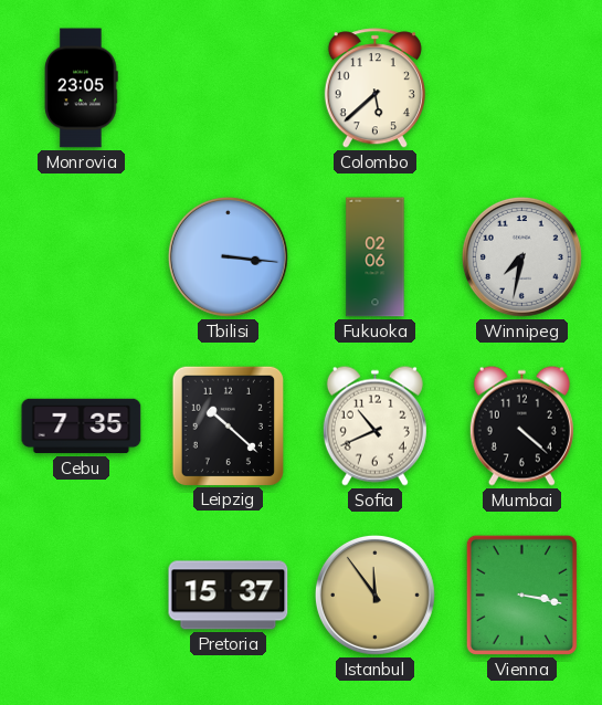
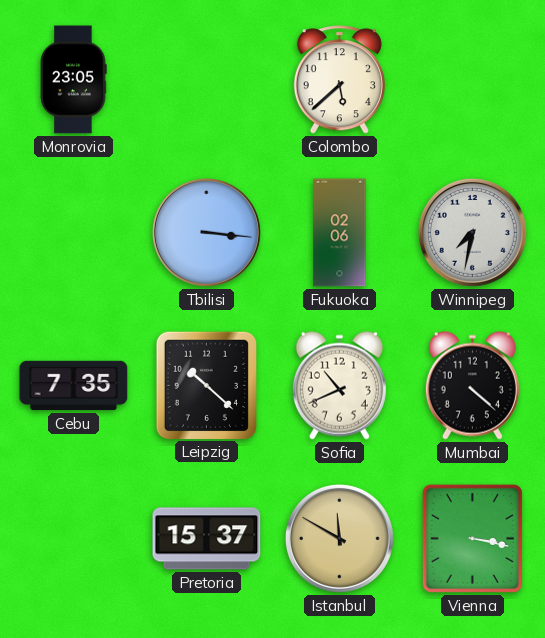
Istanbul: 11:54 -> 11:50 (339, 538)
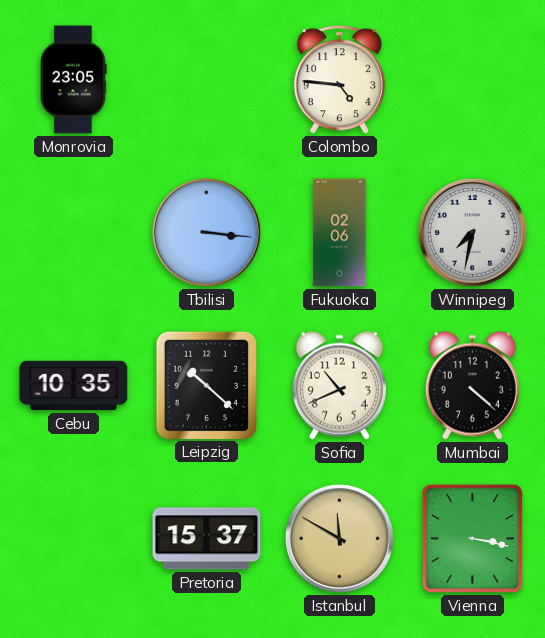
Colombo: 5:38 -> 4:46 (339, 80)
Cebu: 7:35 -> 10:35 (74, 386)
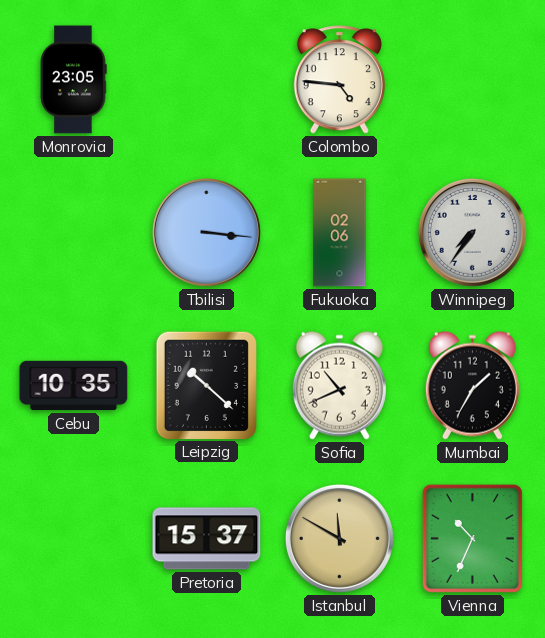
Winnipeg: 7:32 -> 7:36 (472, 232)
Mumbai: 4:22 -> 1:35 (472, 385)
Vienna: 3:17 -> 10:34 (472, 538)
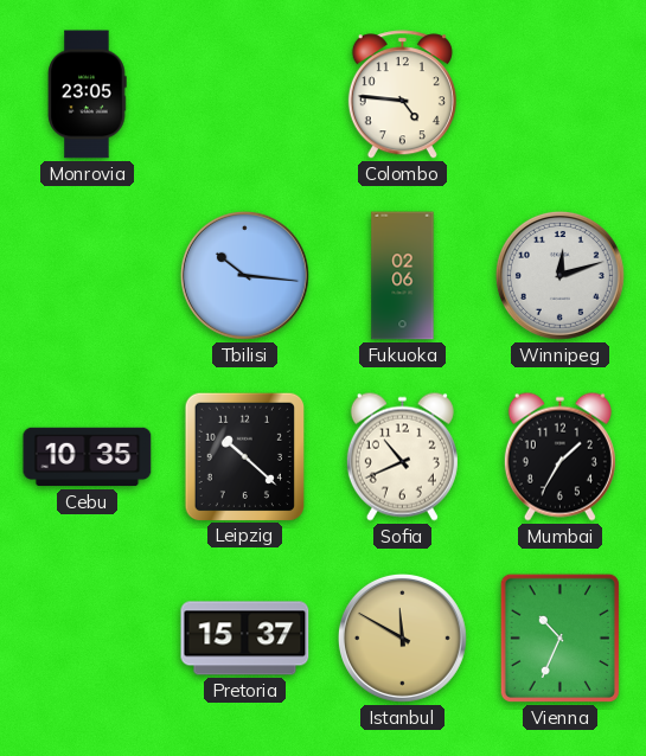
Tbilisi: 3:16 -> 10:16 (244, 275)
Winnipeg: 7:36 -> 12:12 (559, 275)
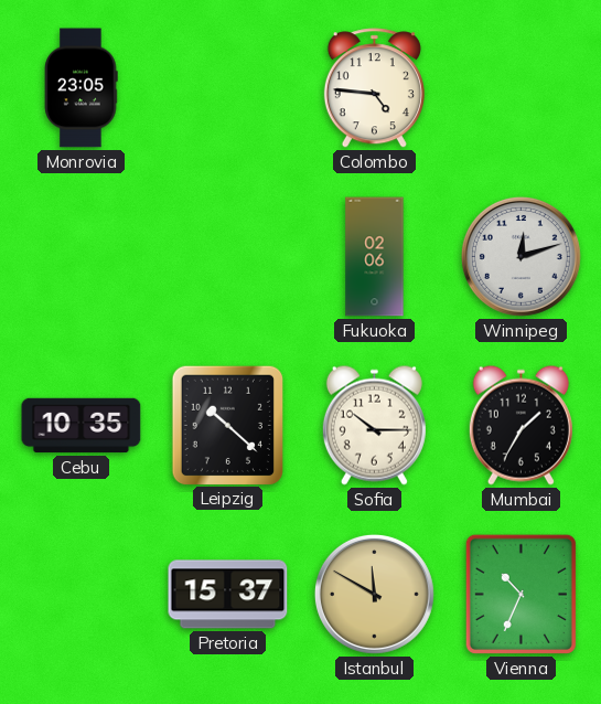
Tbilisi: 10:16 -> none (244, 275)
Sofia: 10:41 -> 10:15 (374, 425)
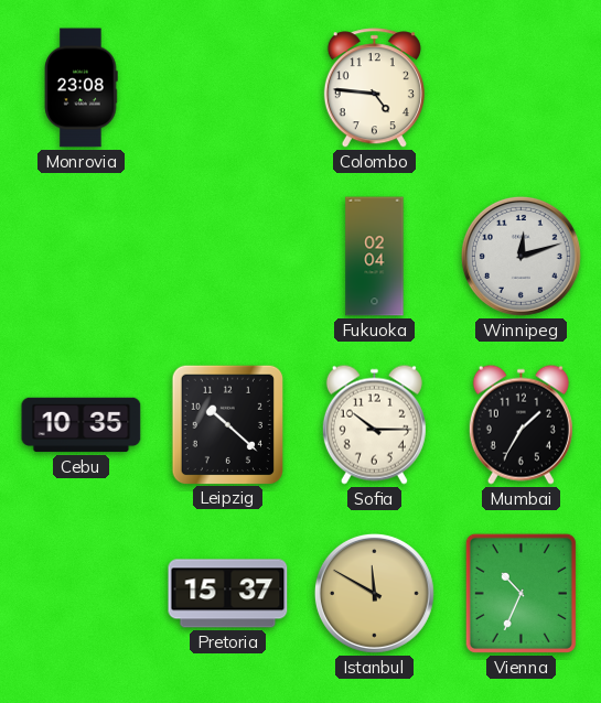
Monrovia: 23:05 -> 23:08 (81, 88)
Fukuoka: 02:06 -> 02:04 (375, 257)
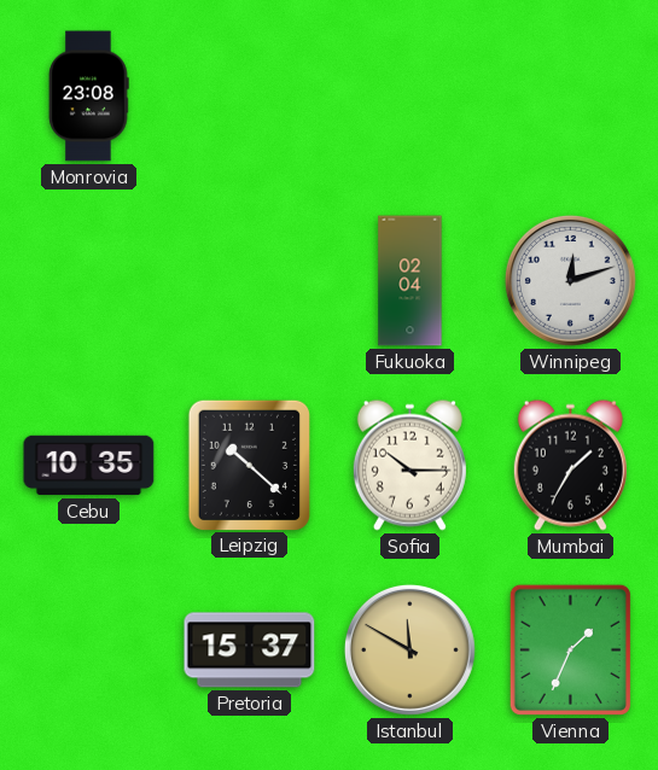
Colombo: 4:46 -> none (374, 88)
Vienna: 10:34 -> 1:34 (570, 649)
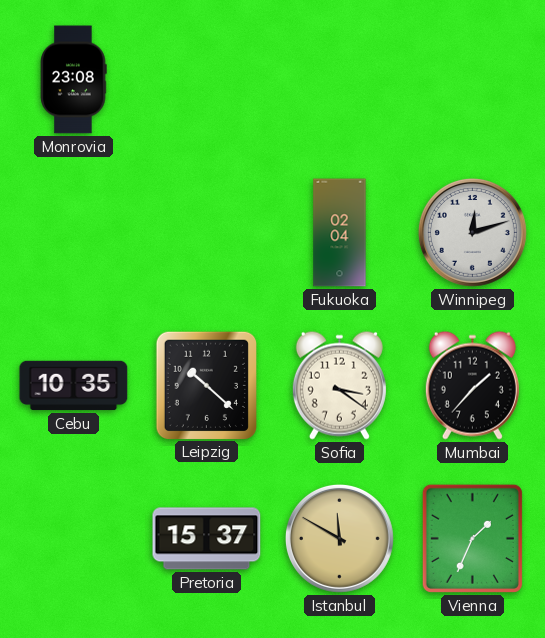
Sofia: 10:15 -> 3:21 (339, 385)
Mumbai: 1:35 -> 1:37 (472, 385)
